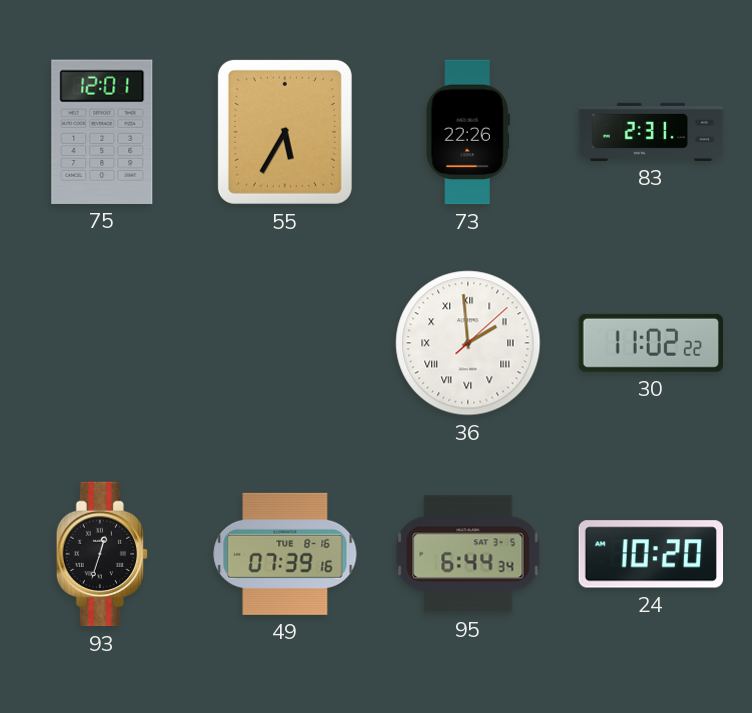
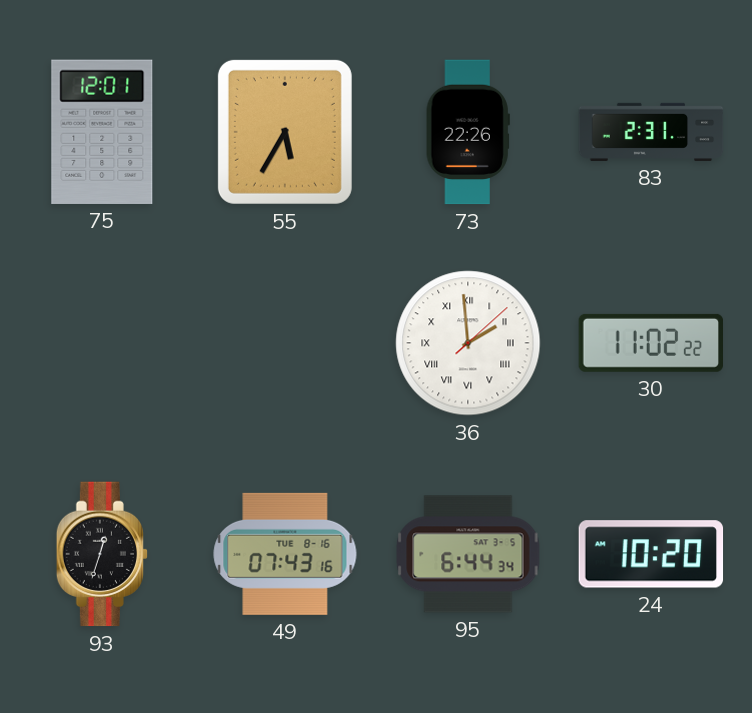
49: 07:39 -> 07:43 (285, 554)
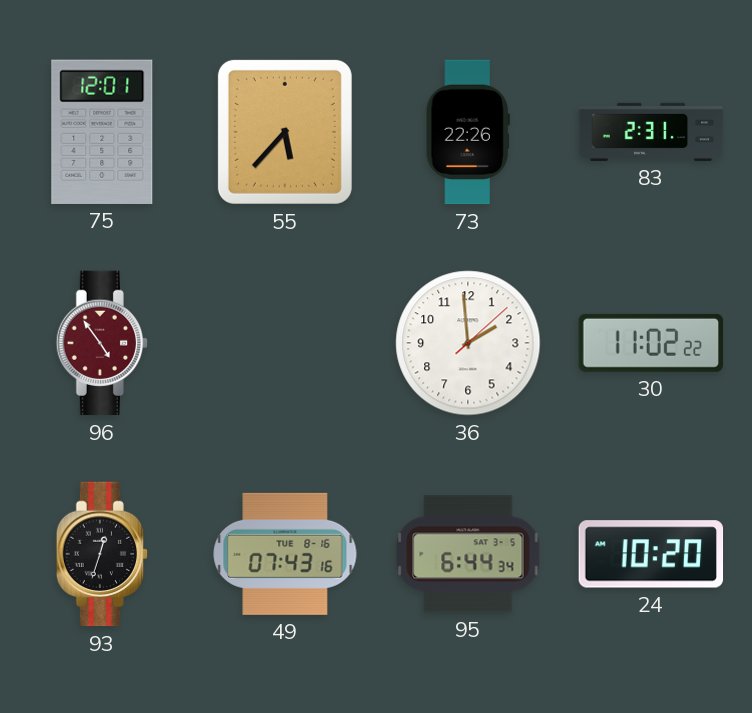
55: 5:35 -> 5:37 (285, 132)
96: none -> 4:54 (101, 343)
36 numerals: Roman -> Arabic (468, 343)
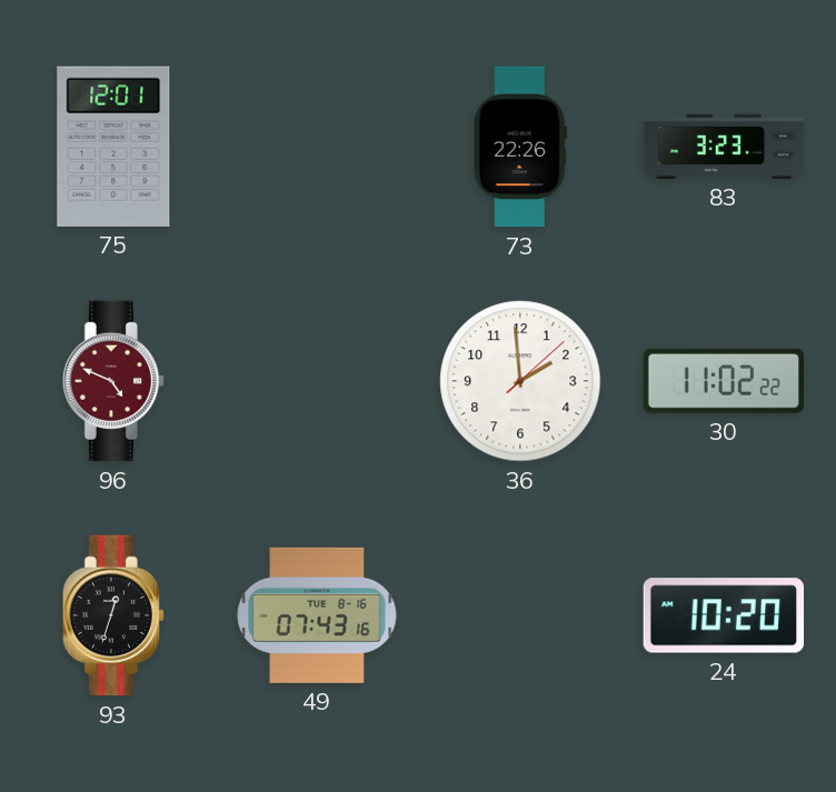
55: 5:37 -> none (285, 132)
83: 2:31 -> 3:23 (724, 147)
96: 4:54 -> 4:49 (112, 381)
95: 6:44 -> none (468, 554)
